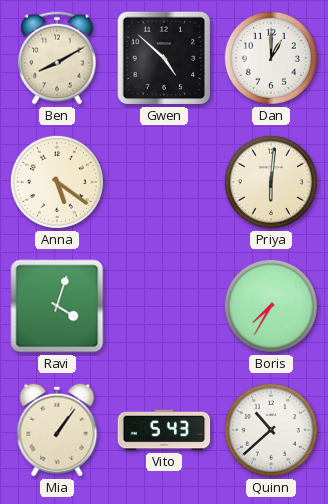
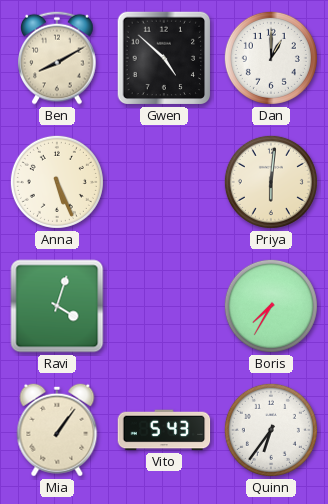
Anna: 5:21 -> 5:26 (57, 182)
Quinn: 10:38 -> 6:36 (271, 430)
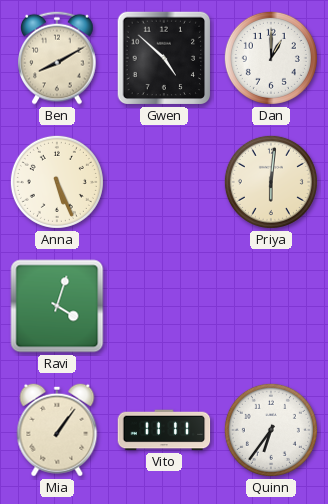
Boris: 7:35 -> none (271, 306)
Vito: 5:43 -> 11:11 (164, 430)
